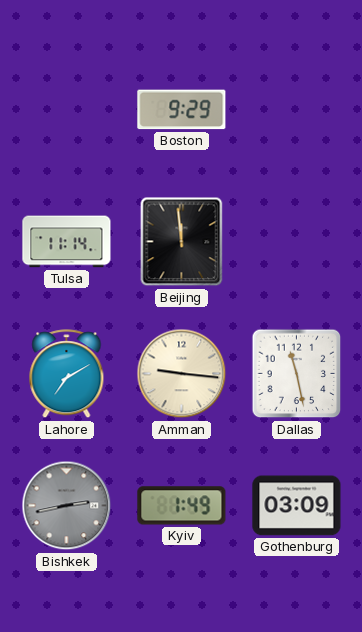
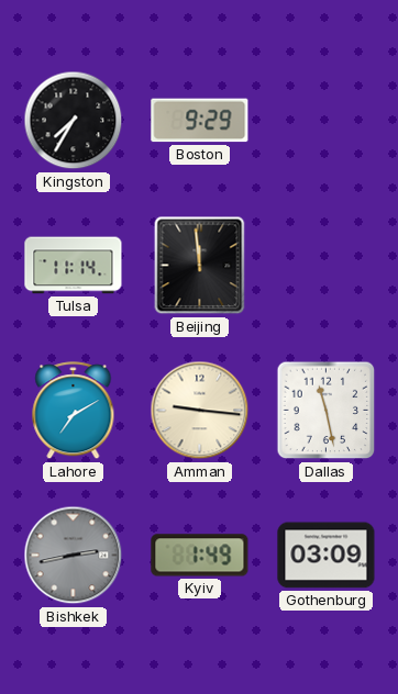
Kingston: none -> 7:35 (74, 121)
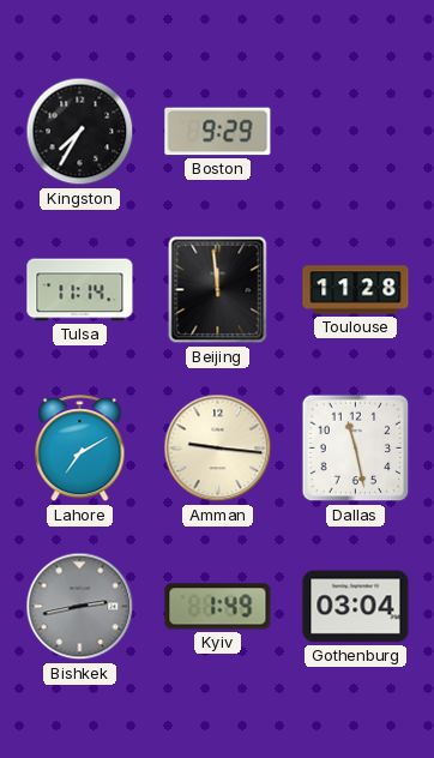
Toulouse: none -> 11:28 (356, 290)
Gothenburg: 03:09 -> 03:04 (356, 607)
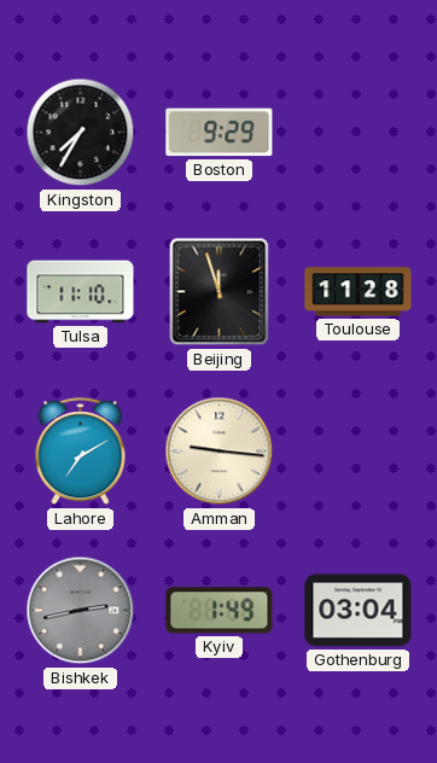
Tulsa: 11:14 -> 11:10 (81, 292)
Beijing: 11:59 -> 11:57 (220, 292)
Dallas: 11:28 -> none (356, 449)
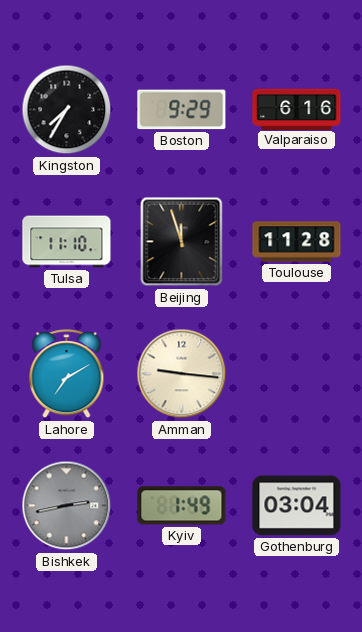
Valparaiso: none -> 6:16 (297, 109)
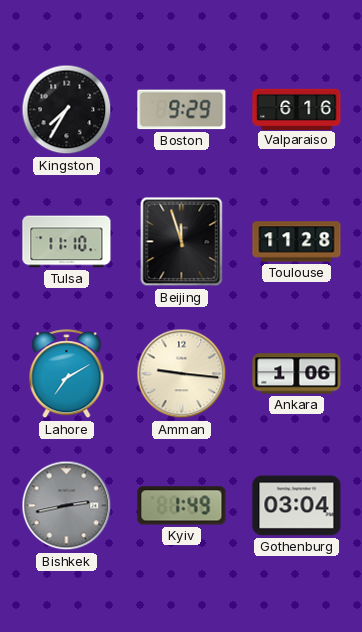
Ankara: none -> 1:06 (297, 374)
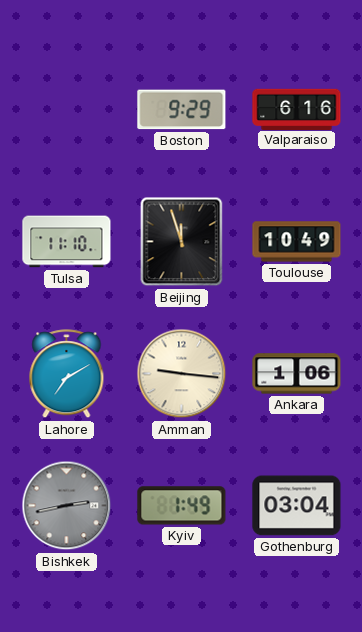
Kingston: 7:35 -> none (67, 110)
Toulouse: 11:28 -> 10:49 (297, 242)
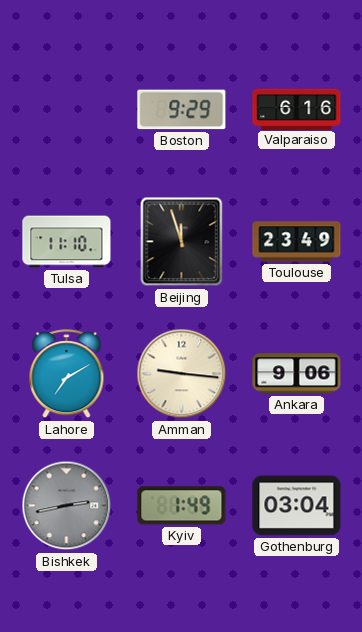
Toulouse: 10:49 -> 23:49 (297, 242)
Ankara: 1:06 -> 9:06 (297, 374)
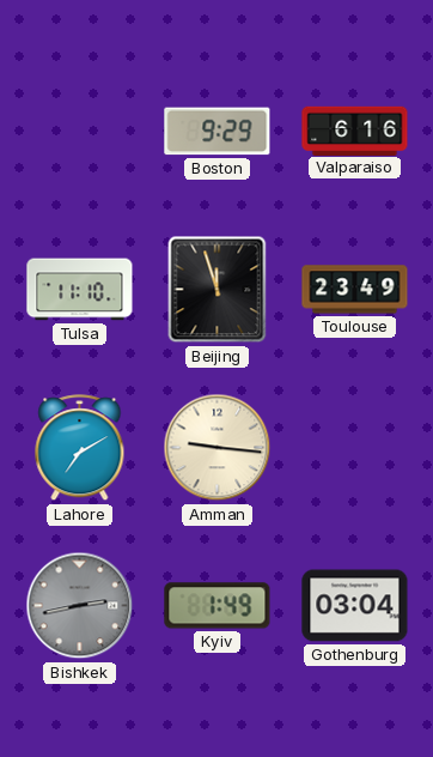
Ankara: 9:06 -> none (297, 374)
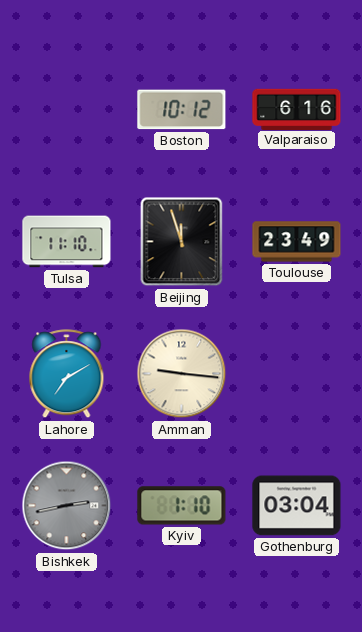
Boston: 9:29 -> 10:12 (182, 110)
Kyiv: 1:49 -> 1:10 (182, 506)
